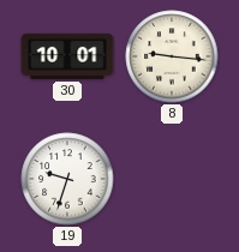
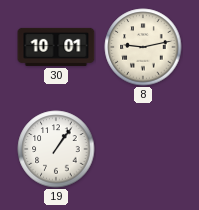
8: 9:16 -> 9:13 (143, 47)
19: 9:33 -> 1:06 (56, 149)
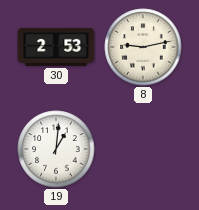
30: 10:01 -> 2:53 (56, 47)
19: 1:06 -> 1:01 (56, 149)
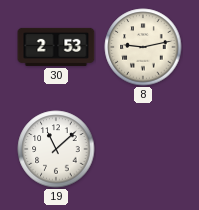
19: 1:01 -> 11:08 (56, 149)
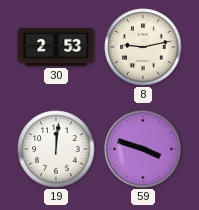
19: 11:08 -> 12:01 (56, 149)
59: none -> 3:48 (143, 149)
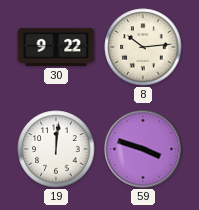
30: 2:53 -> 9:22 (56, 47)
8: 9:13 -> 10:14 (143, 47)
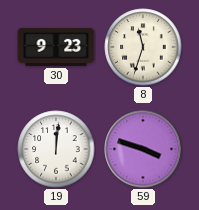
30: 9:22 -> 9:23 (56, 47)
8: 10:14 -> 11:33 (143, 47)
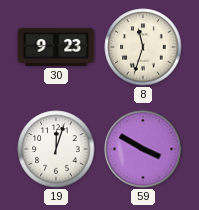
19: 12:01 -> 12:03 (56, 149)
59: 3:48 -> 3:50 (143, 149)
